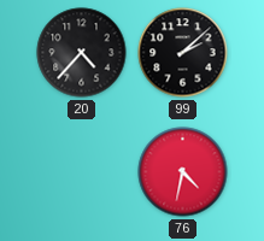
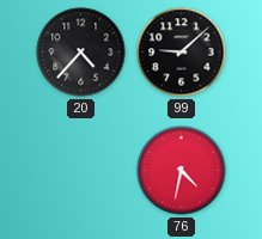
99: 2:08 -> 9:08 (182, 53)
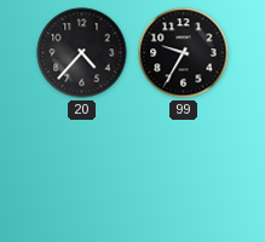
99: 9:08 -> 9:35 (184, 53)
76: 4:32 -> none (182, 171)
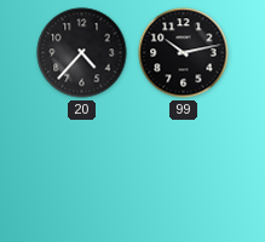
99: 9:35 -> 10:13 (184, 53)
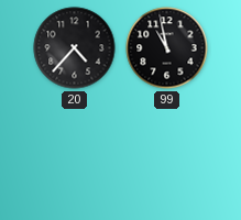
99: 10:13 -> 10:58 (167, 48)
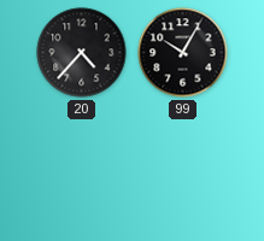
99: 10:58 -> 10:05 (183, 53)
